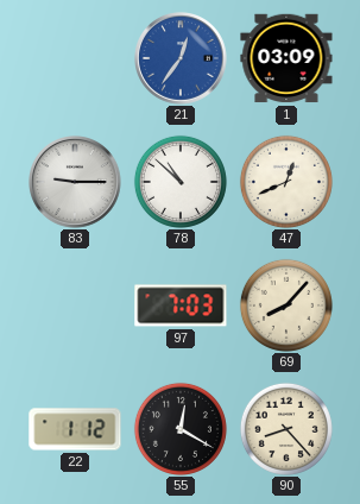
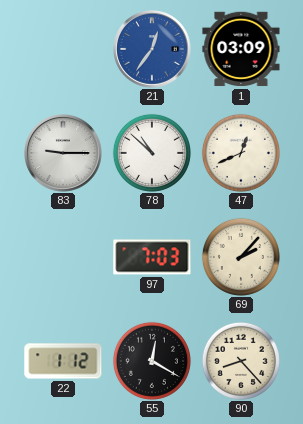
69: 8:07 -> 2:07 (241, 257)
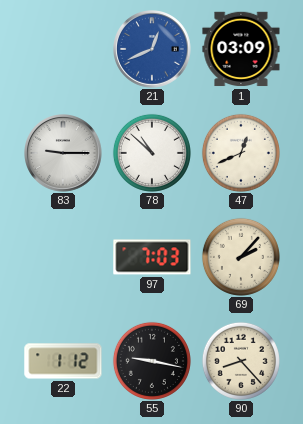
21: 12:36 -> 12:41 (153, 50)
55: 12:20 -> 9:17 (152, 361)
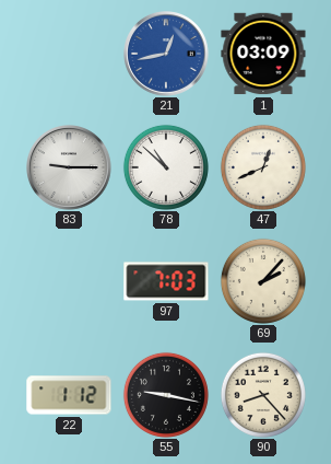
21: 12:41 -> 12:43 (167, 55)
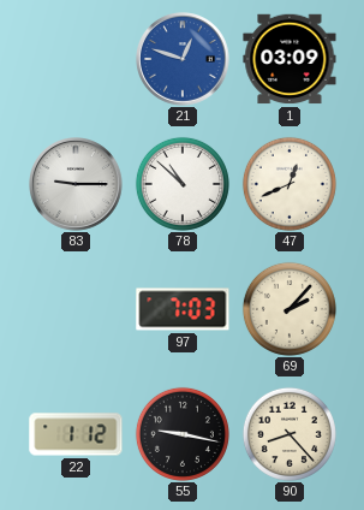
21: 12:43 -> 12:48 (184, 60)
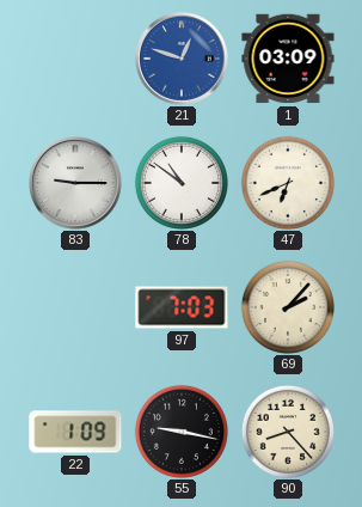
78: 10:52 -> 10:51 (182, 183)
47: 12:41 -> 6:41 (288, 183)
22: 1:12 -> 1:09 (75, 432)
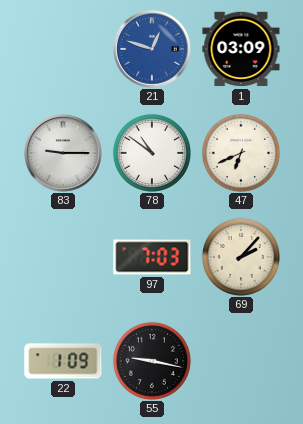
90: 8:23 -> none (288, 432)
